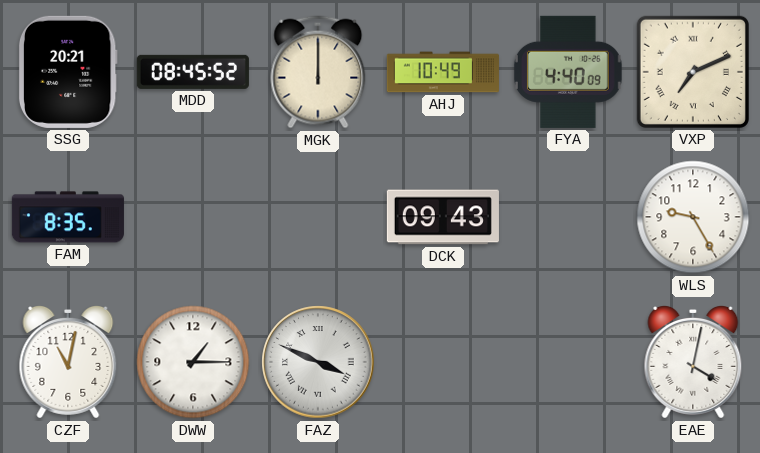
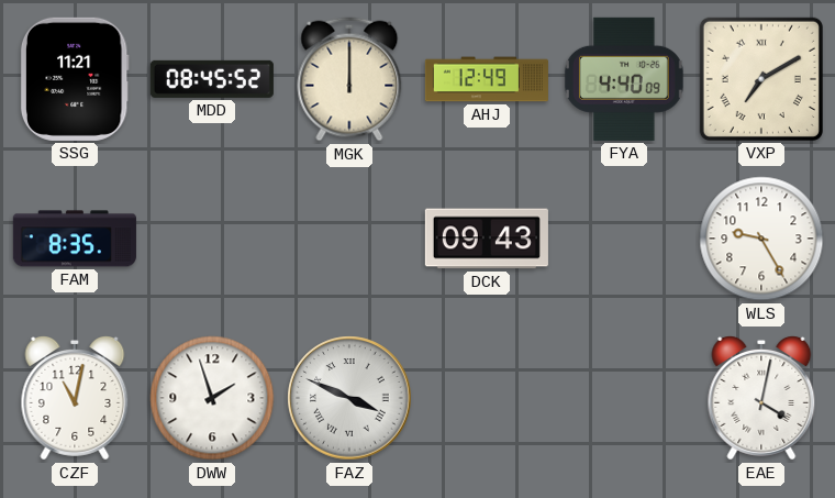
SSG: 20:21 -> 11:21 (75, 79)
AHJ: 10:49 -> 12:49 (487, 79)
VXP: 7:11 -> 7:10 (761, 79)
DWW: 1:15 -> 1:57 (212, 398)
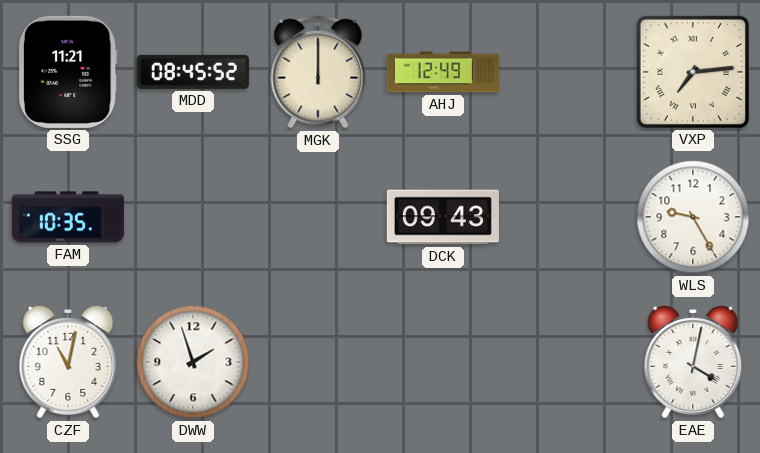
FYA: 4:40 -> none (624, 79)
VXP: 7:10 -> 7:14 (693, 72)
FAM: 8:35 -> 10:35 (68, 217)
FAZ: 3:49 -> none (349, 398)
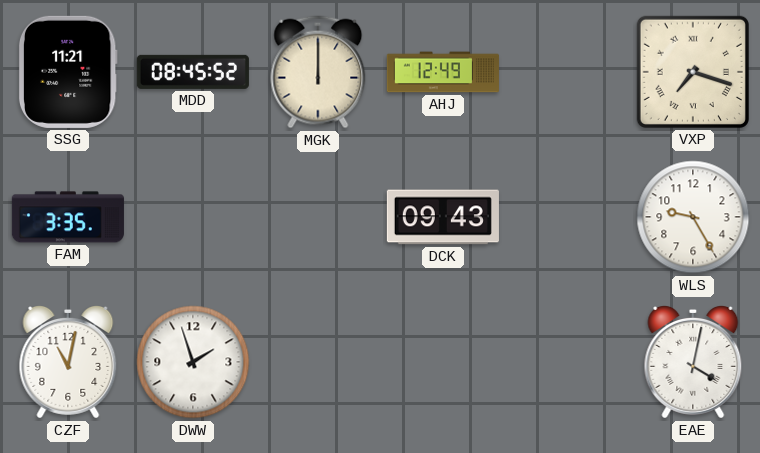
VXP: 7:14 -> 7:18 (693, 72)
FAM: 10:35 -> 3:35 (68, 217)
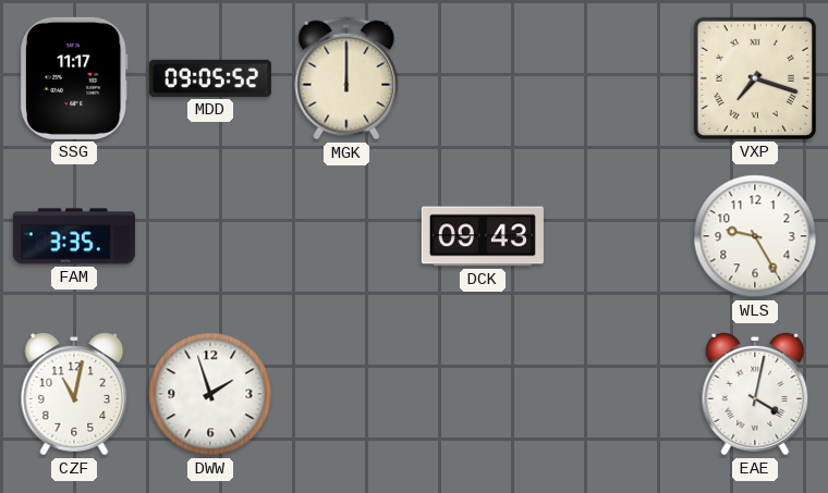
SSG: 11:21 -> 11:17 (74, 78)
MDD: 08:45 -> 09:05 (210, 78)
AHJ: 12:49 -> none (443, 72)
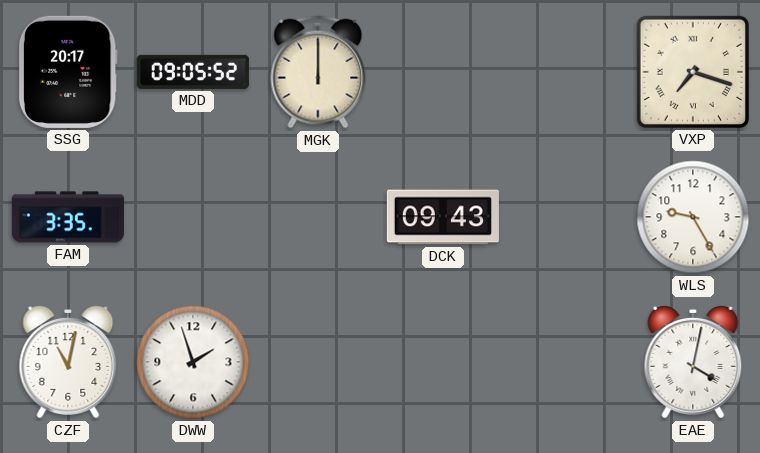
SSG: 11:17 -> 20:17 (68, 72)
